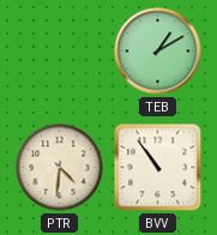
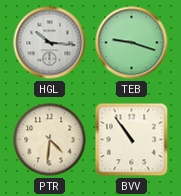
HGL: none -> 10:16 (50, 43)
TEB: 1:10 -> 9:18 (132, 43)
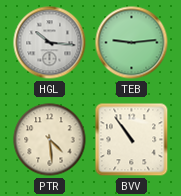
TEB: 9:18 -> 9:14 (132, 43)
PTR: 4:31 -> 4:29 (50, 140)
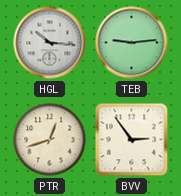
PTR: 4:29 -> 12:42 (50, 140)
BVV: 10:54 -> 2:54 (132, 140)
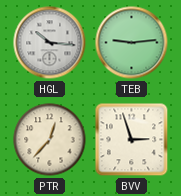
PTR: 12:42 -> 12:37 (50, 140)
BVV: 2:54 -> 2:57 (132, 140)
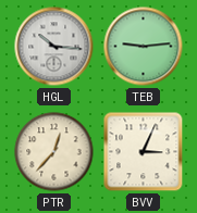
BVV: 2:57 -> 3:04 (144, 152)
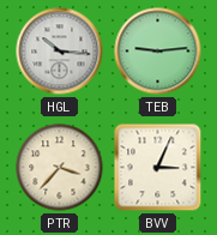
PTR: 12:37 -> 3:37 (60, 168)
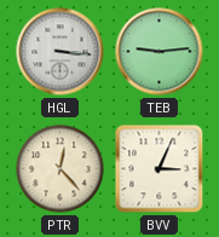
HGL: 10:16 -> 3:16 (60, 52)
PTR: 3:37 -> 12:23 (60, 169)
